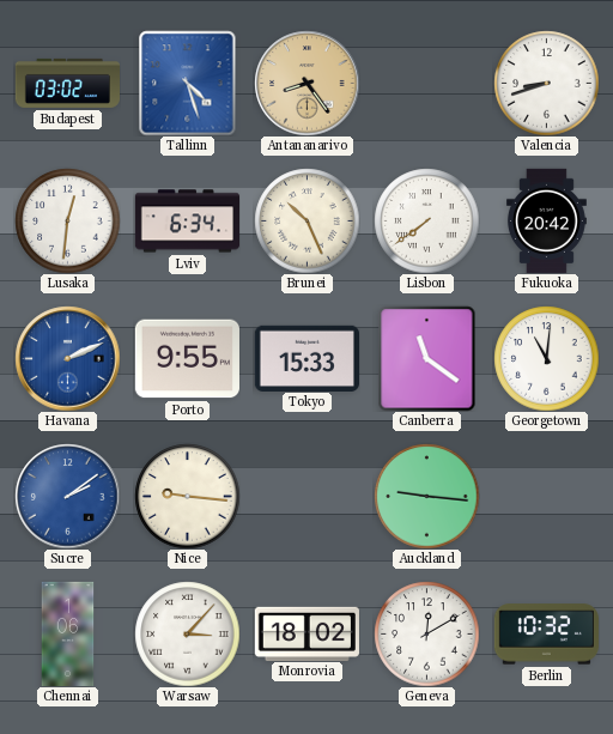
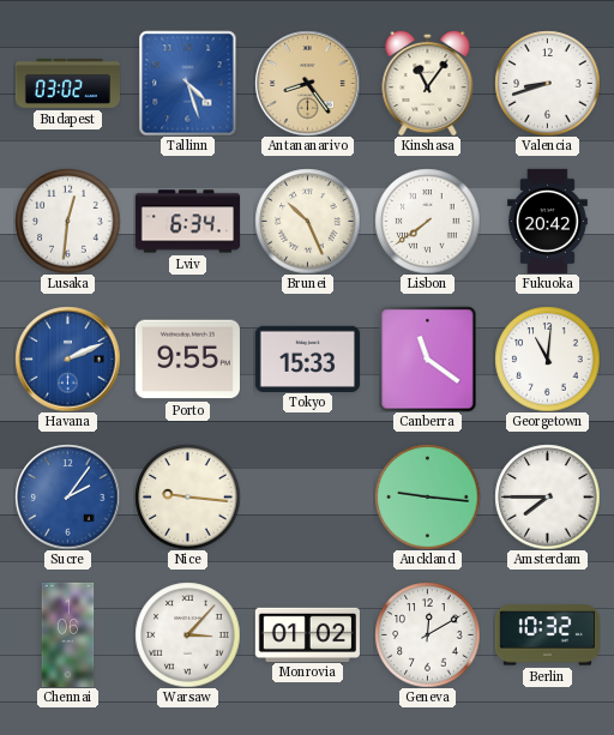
Kinshasa: none -> 11:06 (428, 83)
Sucre: 2:09 -> 2:06 (67, 496)
Amsterdam: none -> 7:45 (547, 496)
Monrovia: 18:02 -> 01:02 (307, 634)
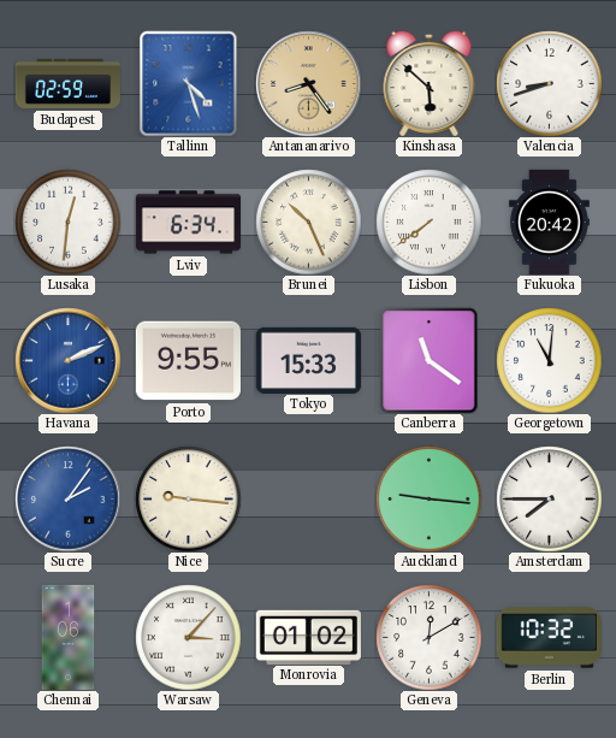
Budapest: 03:02 -> 02:59 (67, 83)
Kinshasa: 11:06 -> 5:52 (430, 83)
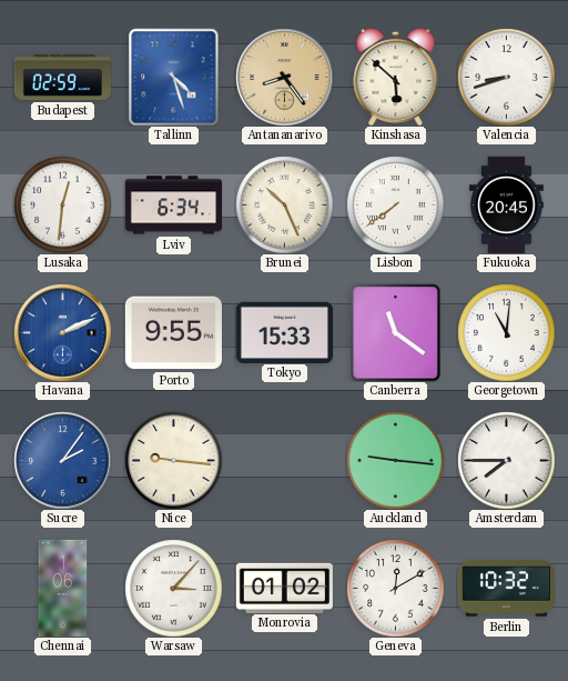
Fukuoka: 20:42 -> 20:45 (506, 204)
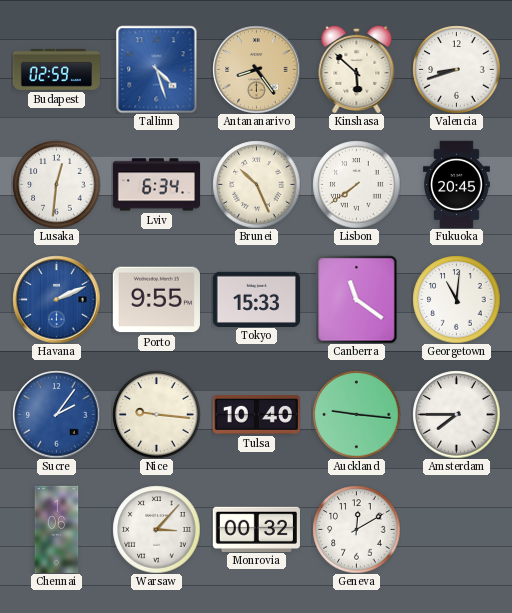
Tulsa: none -> 10:40 (256, 415)
Monrovia: 01:02 -> 00:32 (256, 529)
Berlin: 10:32 -> none (506, 589)
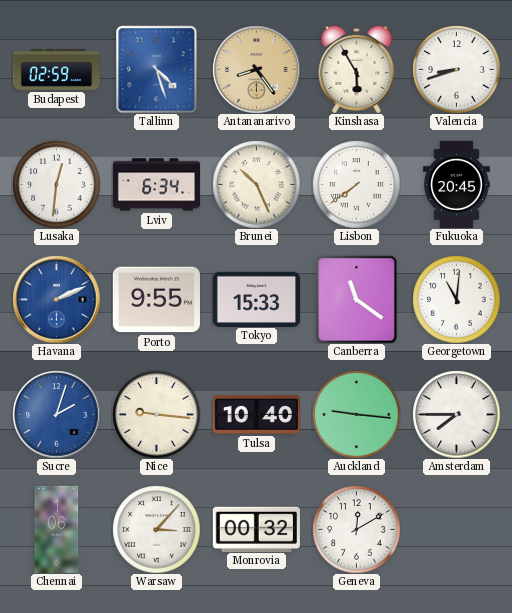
Kinshasa: 5:52 -> 5:55 (357, 69)
Sucre: 2:06 -> 2:03 (56, 414)
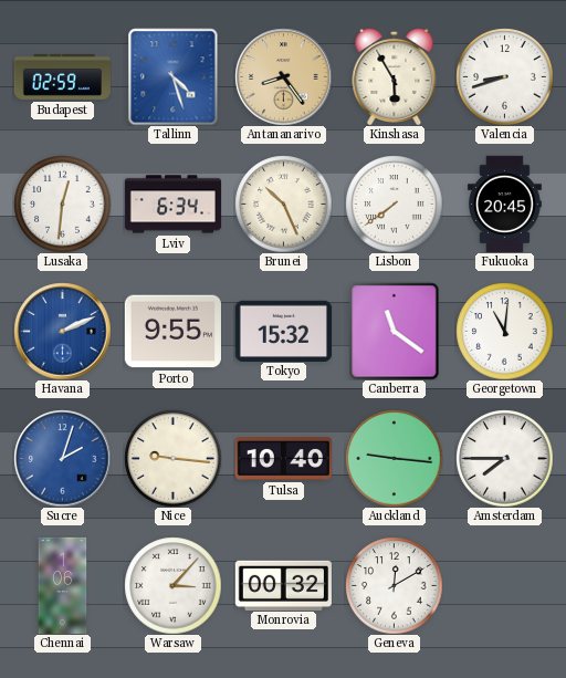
Tokyo: 15:33 -> 15:32 (283, 331)
